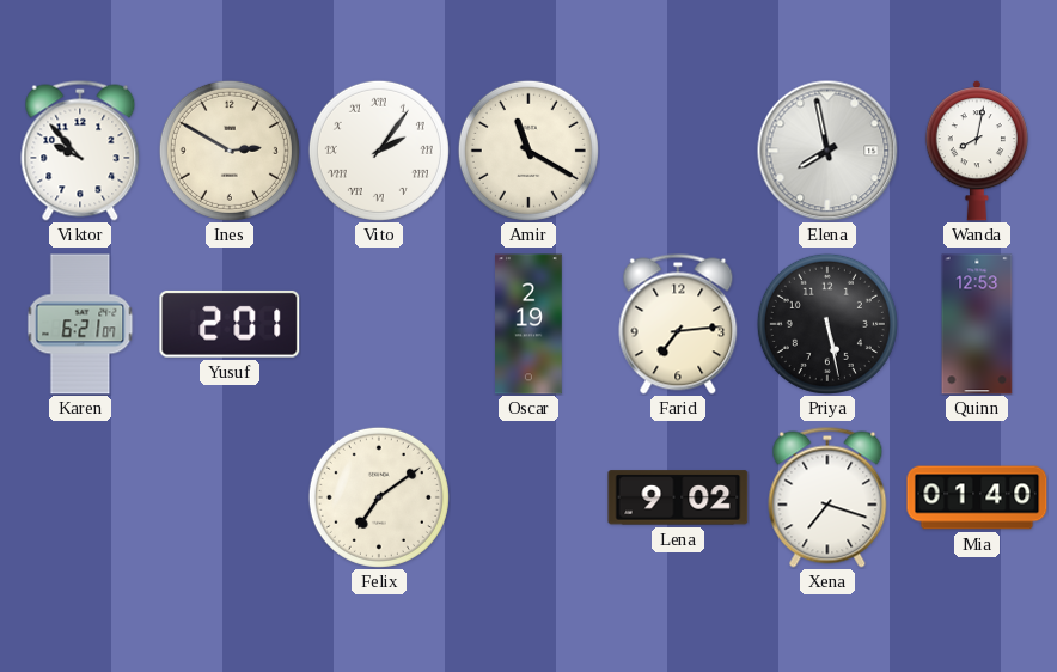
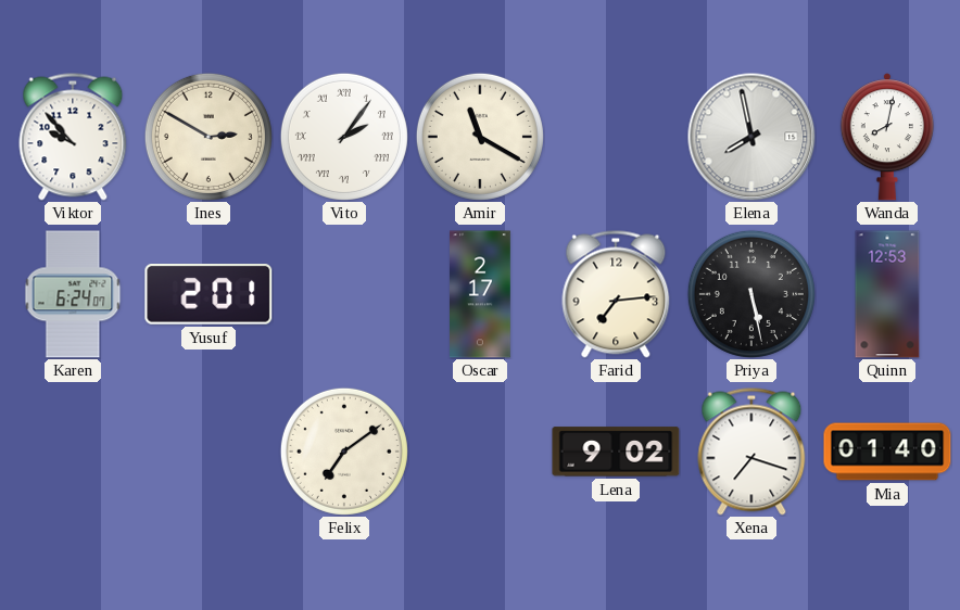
Karen: 6:21 -> 6:24 (73, 294)
Oscar: 2:19 -> 2:17 (481, 294)
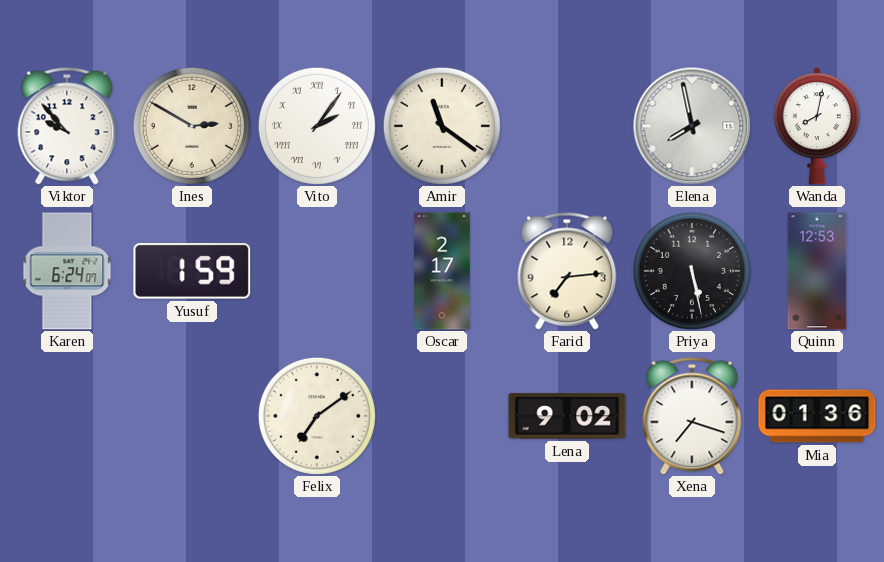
Amir: 11:20 -> 11:21 (442, 126)
Yusuf: 2:01 -> 1:59 (192, 271)
Mia: 01:40 -> 01:36 (817, 416)
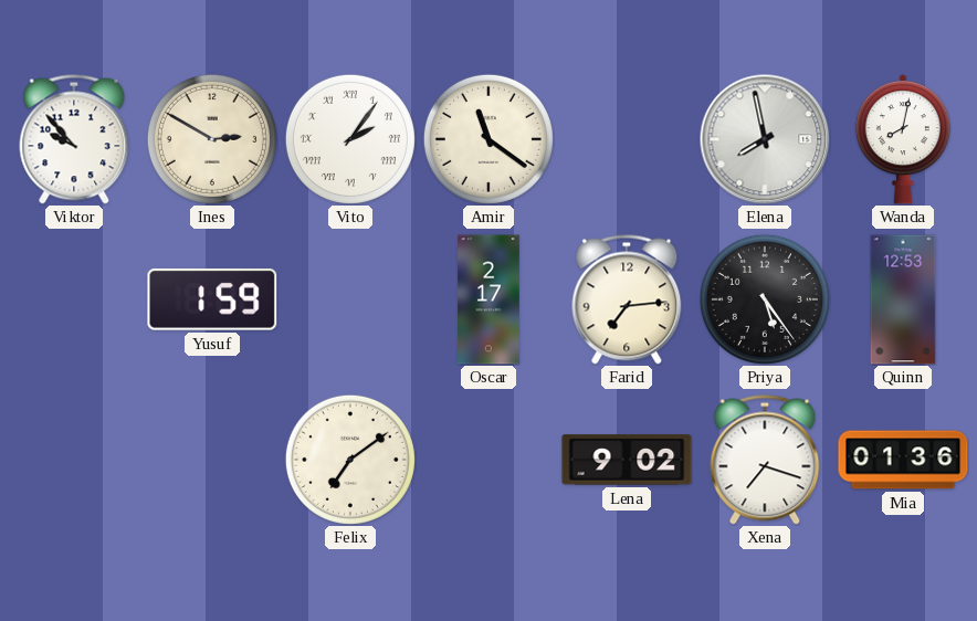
Karen: 6:24 -> none (67, 271)
Priya: 5:28 -> 5:24 (765, 299)
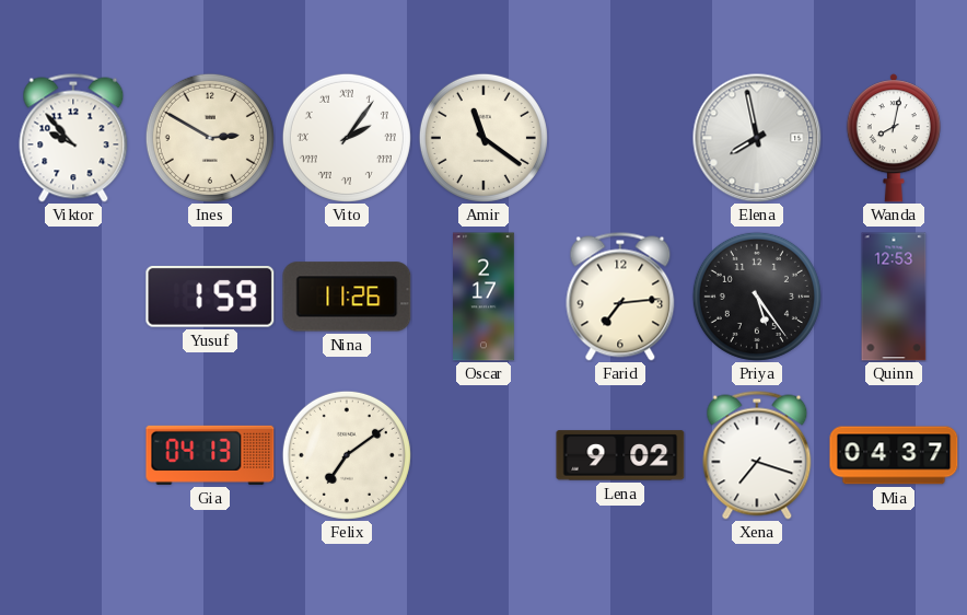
Nina: none -> 11:26 (347, 297)
Gia: none -> 04:13 (210, 455)
Mia: 01:36 -> 04:37 (894, 455)
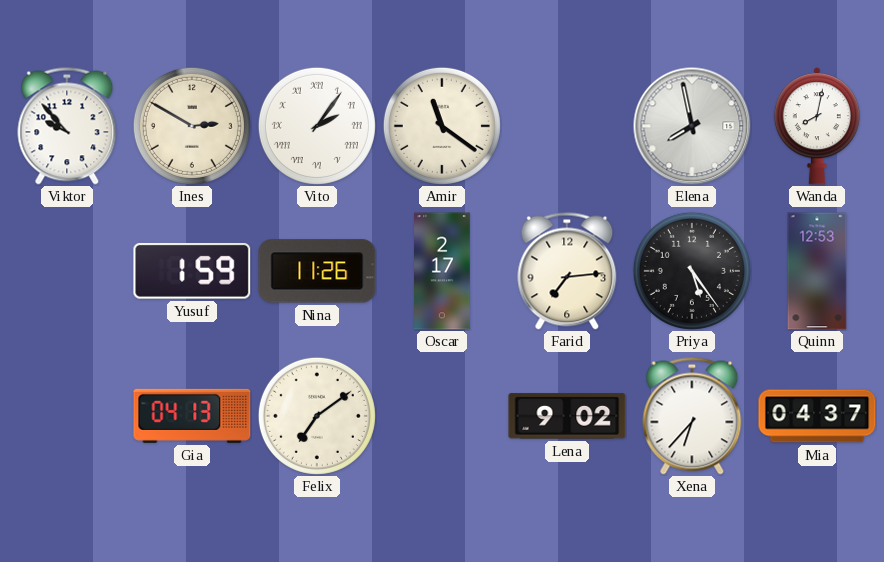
Xena: 7:18 -> 6:37 (692, 416)
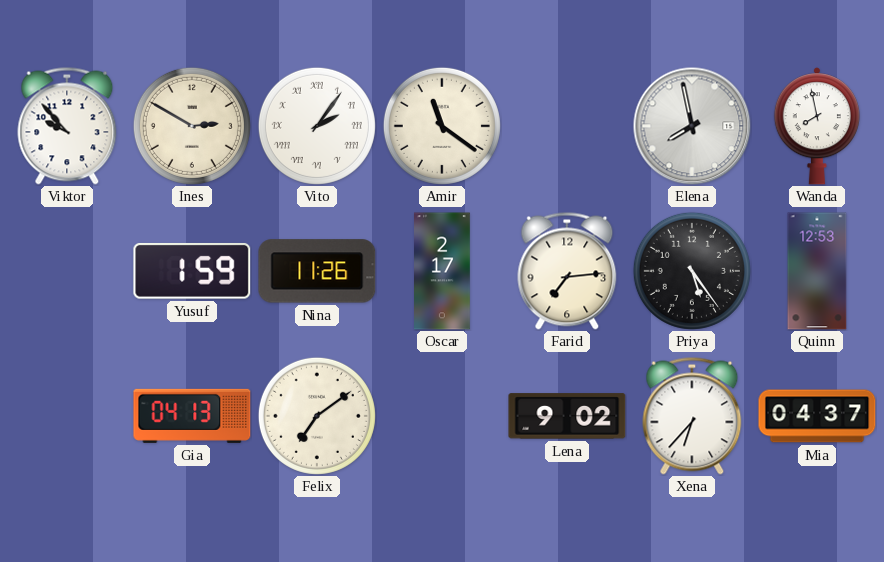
Wanda: 8:02 -> 7:58 (817, 126)
